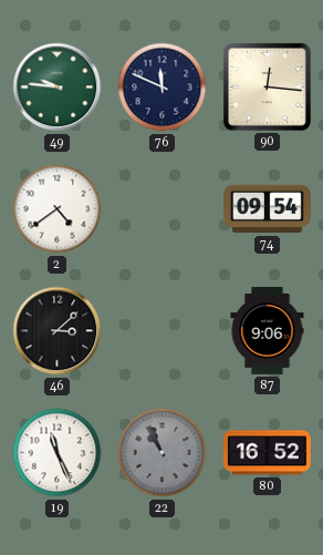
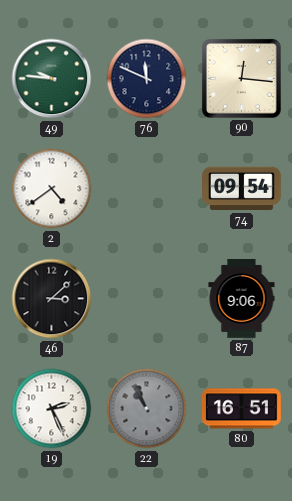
19: 11:26 -> 2:26 (52, 409)
80: 16:52 -> 16:51 (242, 409)
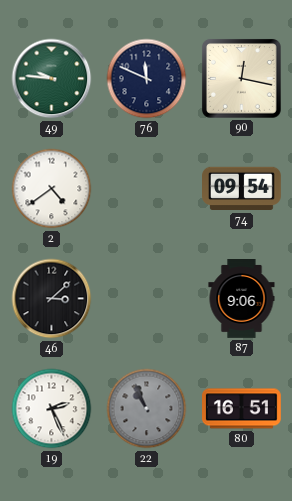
90: 12:16 -> 12:17 (241, 78)
